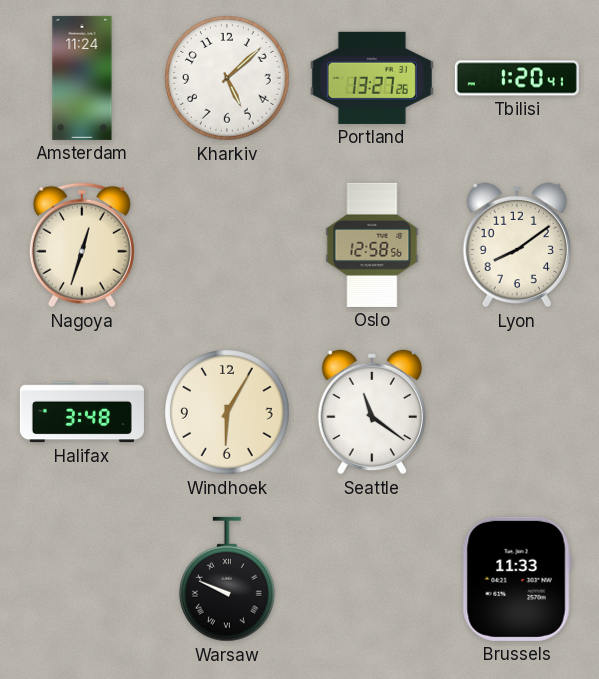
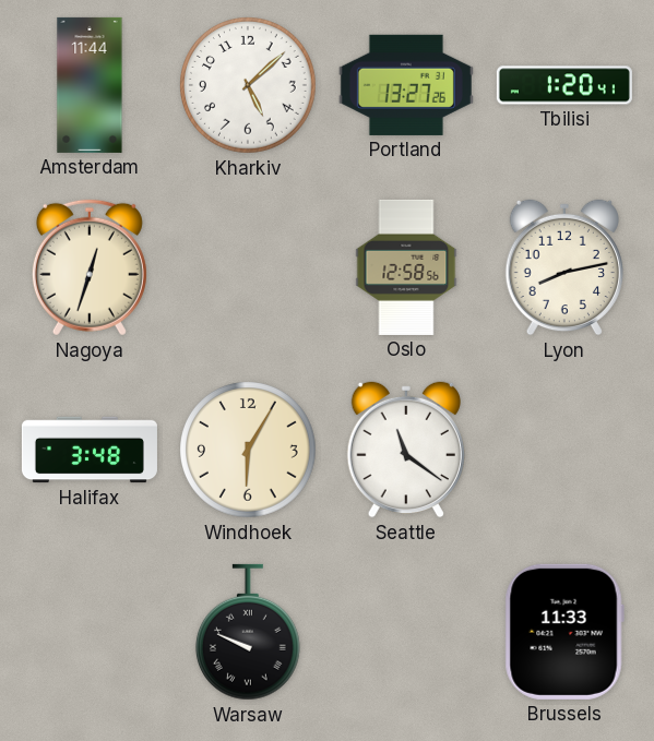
Amsterdam: 11:24 -> 11:44 (90, 85)
Lyon: 8:09 -> 8:13 (564, 267)
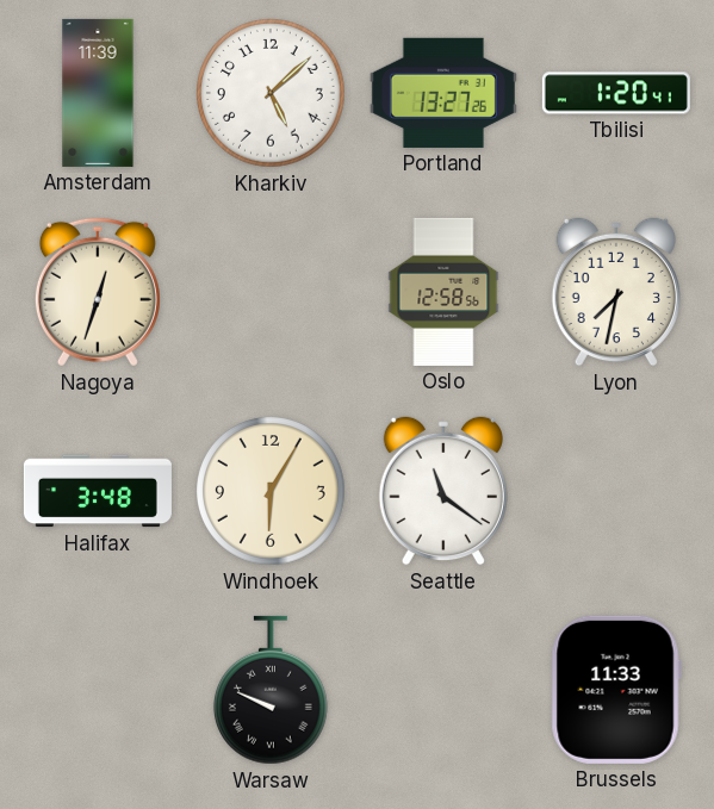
Amsterdam: 11:44 -> 11:39 (98, 93)
Lyon: 8:13 -> 7:32 (616, 292)
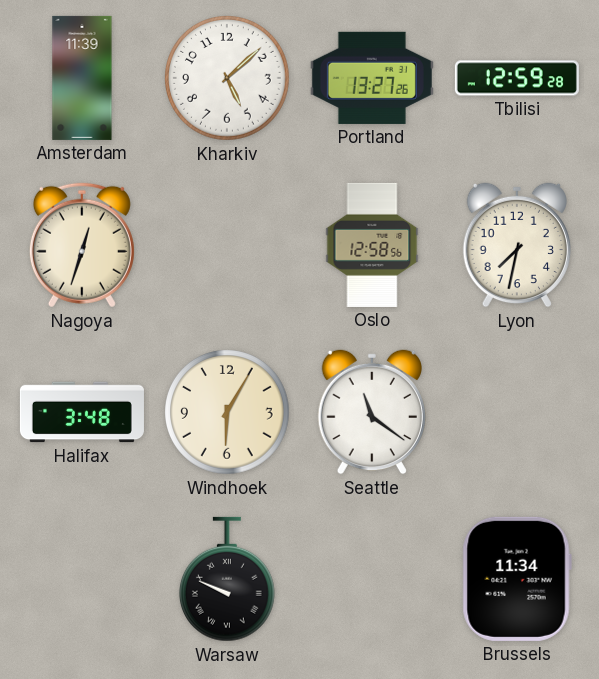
Tbilisi: 1:20 -> 12:59 (517, 78)
Brussels: 11:33 -> 11:34 (517, 579)
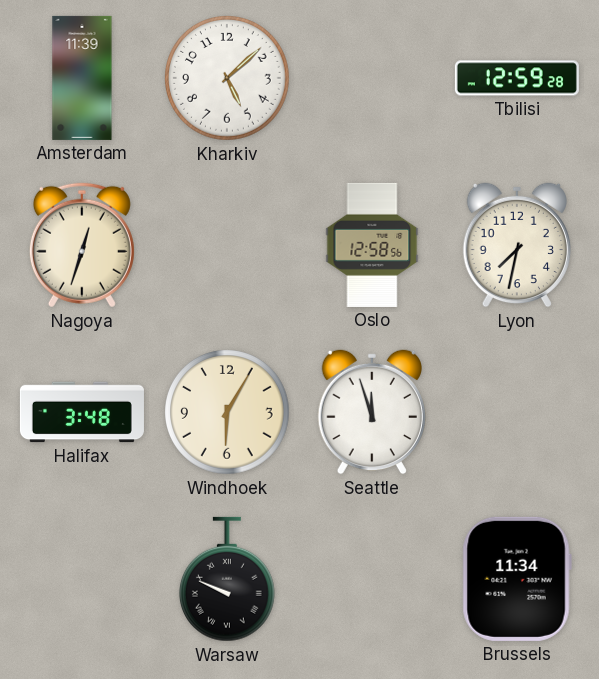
Portland: 13:27 -> none (372, 78)
Seattle: 11:21 -> 11:57 (372, 412)
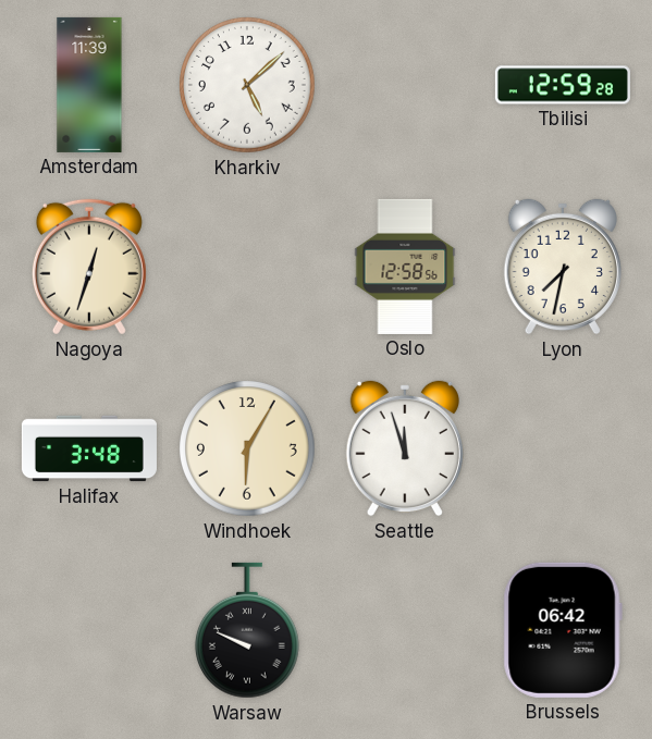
Brussels: 11:34 -> 06:42 (563, 630)
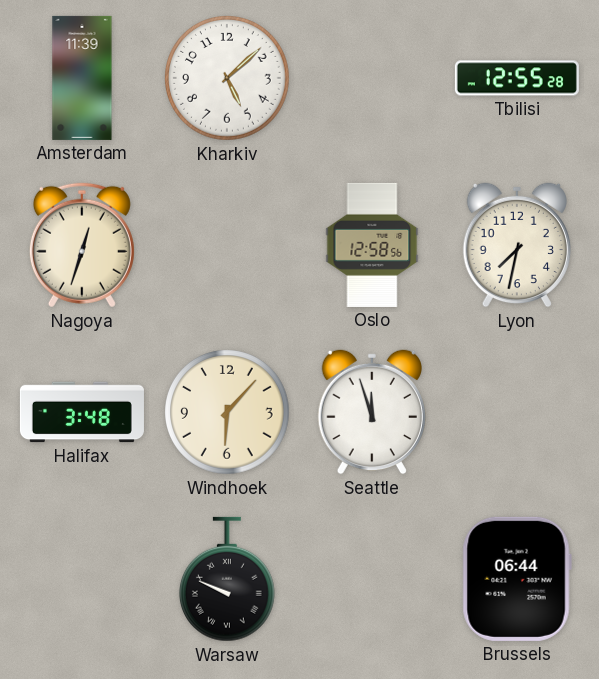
Tbilisi: 12:59 -> 12:55 (517, 78)
Windhoek: 6:05 -> 6:07 (228, 413)
Brussels: 06:42 -> 06:44 (517, 579)
